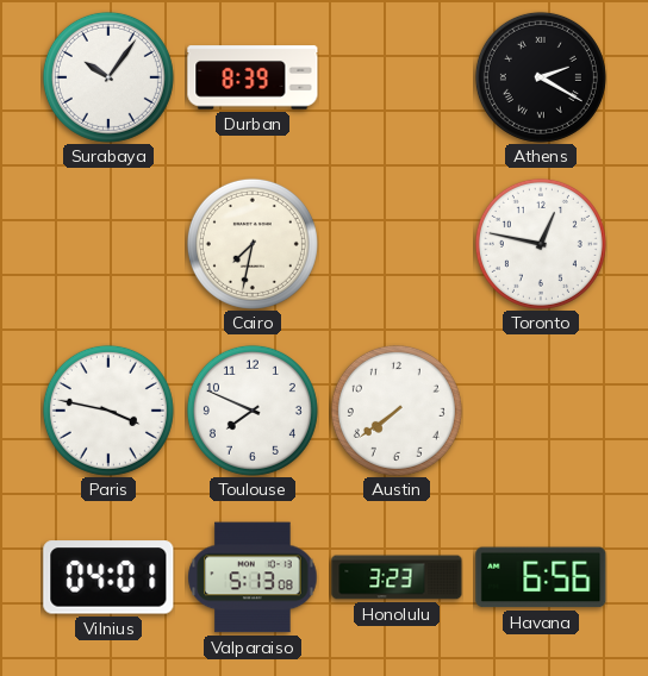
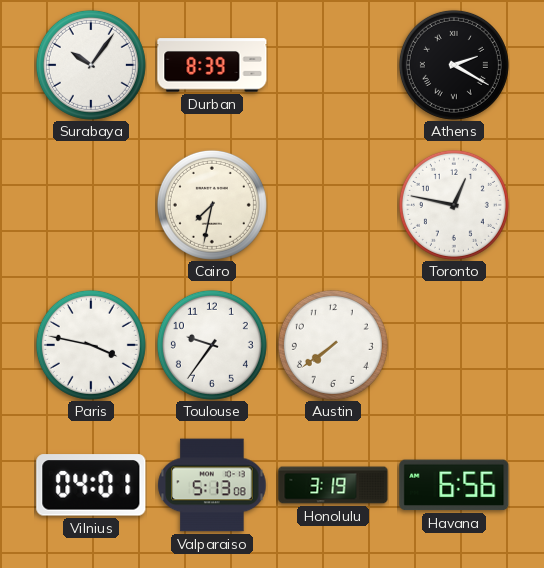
Toulouse: 7:49 -> 9:36 (212, 345)
Honolulu: 3:23 -> 3:19 (333, 485)
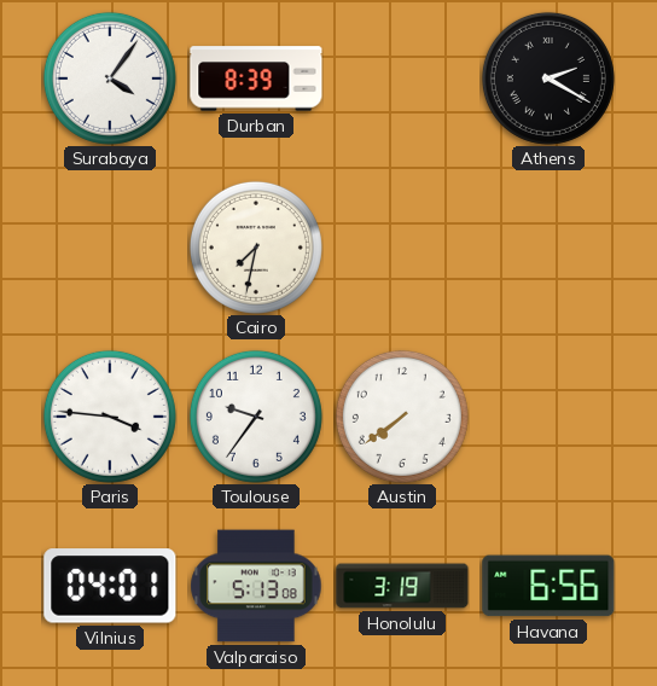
Surabaya: 10:06 -> 4:06 (110, 79)
Toronto: 12:47 -> none (454, 205)
Paris: 3:47 -> 3:46 (110, 417)
